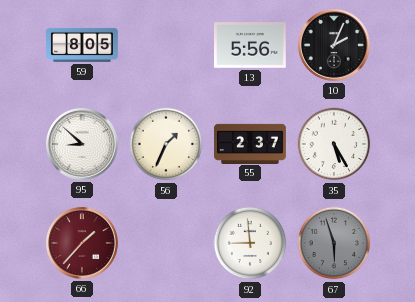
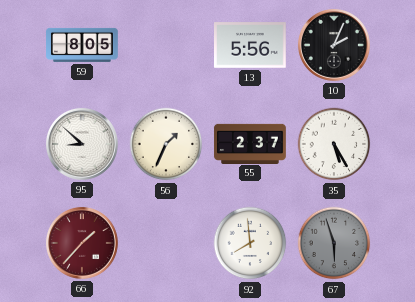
92: 8:59 -> 7:59 (250, 243)
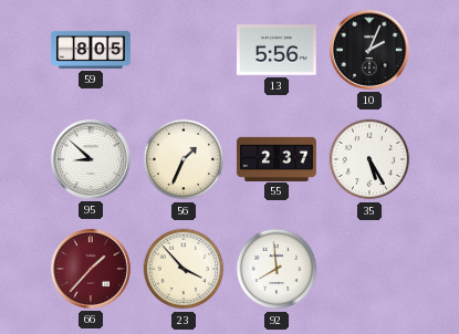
23: none -> 3:53 (184, 269)
67: 5:57 -> none (334, 243)
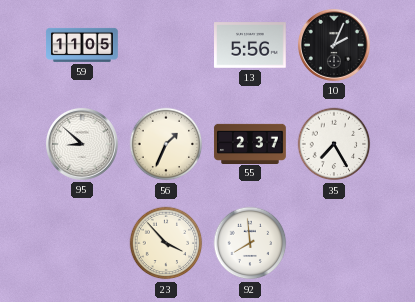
59: 8:05 -> 11:05 (82, 45)
35: 5:25 -> 7:25 (334, 144)
66: 1:37 -> none (91, 269)
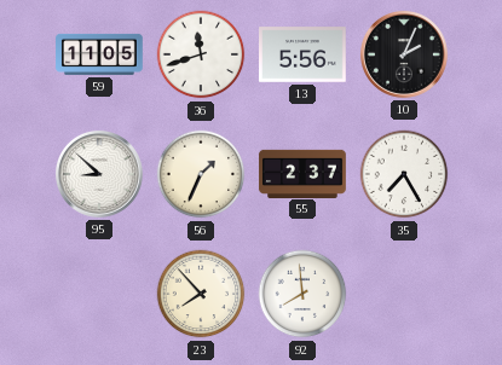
36: none -> 11:42 (201, 54)
23: 3:53 -> 7:53 (201, 294)
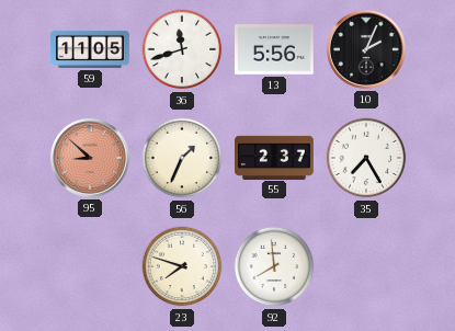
95 dial: white -> salmon (90, 158)
23: 7:53 -> 7:48 (182, 266)
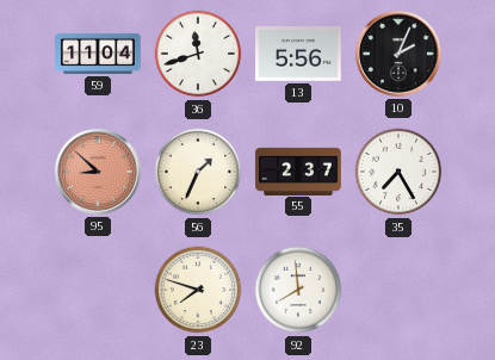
59: 11:05 -> 11:04 (98, 54)
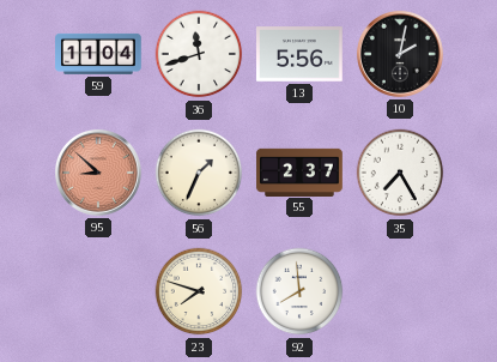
10: 2:04 -> 2:02 (400, 54)
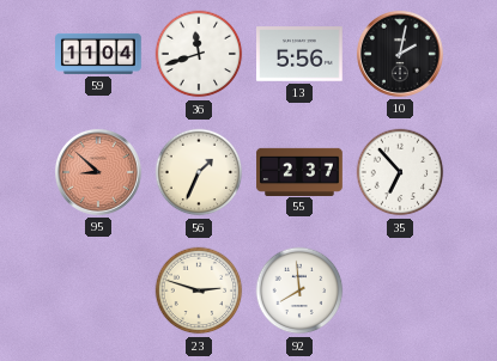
35: 7:25 -> 6:53 (400, 172)
23: 7:48 -> 2:48 (199, 290)
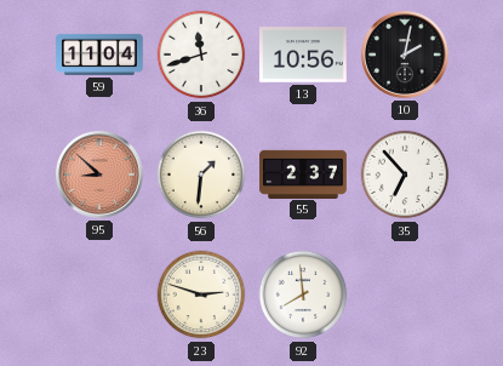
13: 5:56 -> 10:56 (304, 55)
56: 1:34 -> 1:31 (201, 175)
